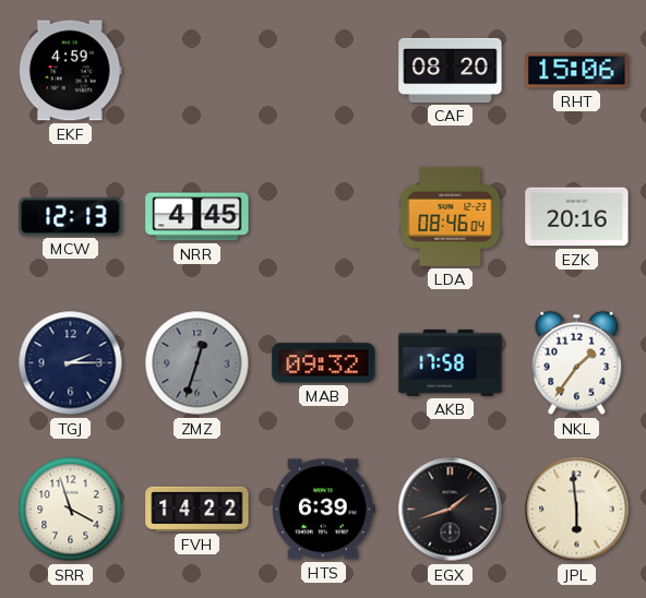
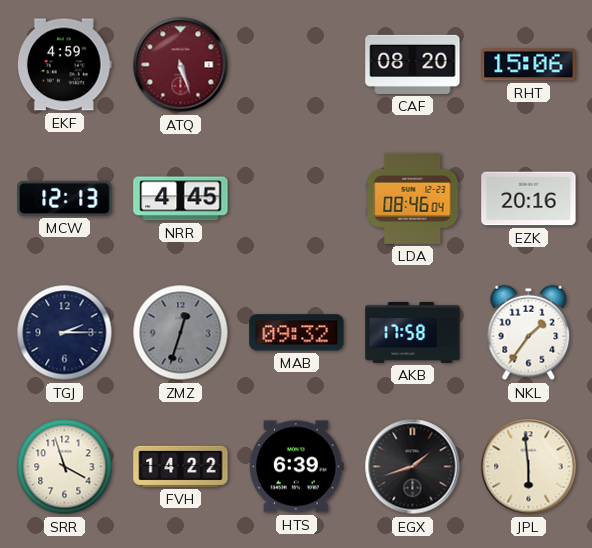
ATQ: none -> 5:27 (181, 65)
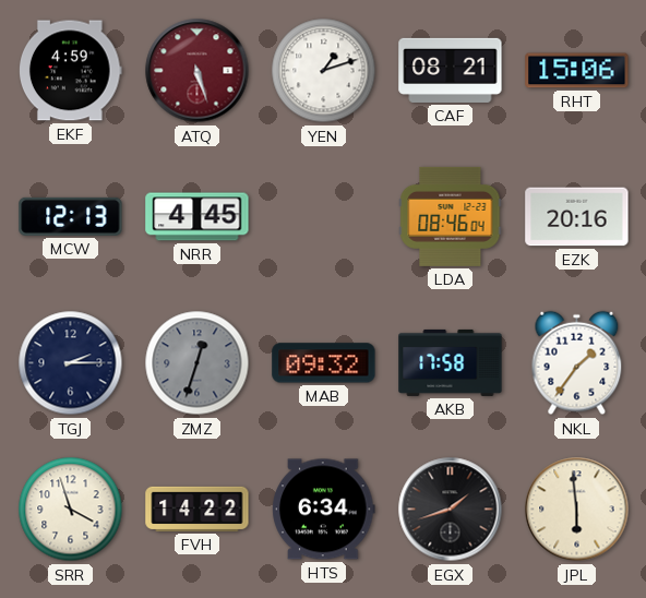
YEN: none -> 1:12 (324, 71)
CAF: 08:20 -> 08:21 (451, 70)
HTS: 6:39 -> 6:34 (324, 510)
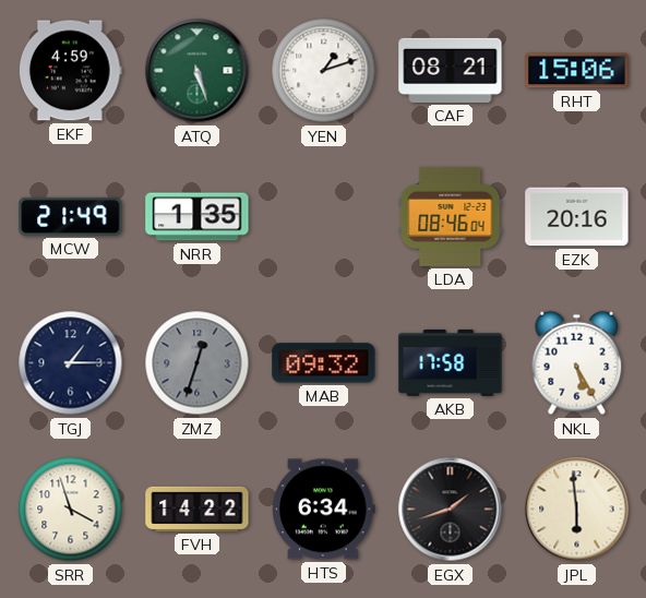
ATQ dial: burgundy -> green (198, 71)
MCW: 12:13 -> 21:49 (71, 216)
NRR: 4:45 -> 1:35 (198, 217)
TGJ: 2:15 -> 1:15 (71, 363)
NKL: 1:36 -> 5:25 (577, 363)
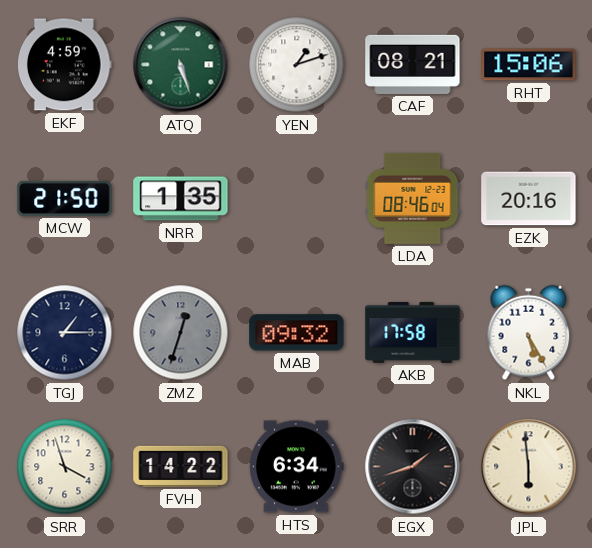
MCW: 21:49 -> 21:50 (65, 198)
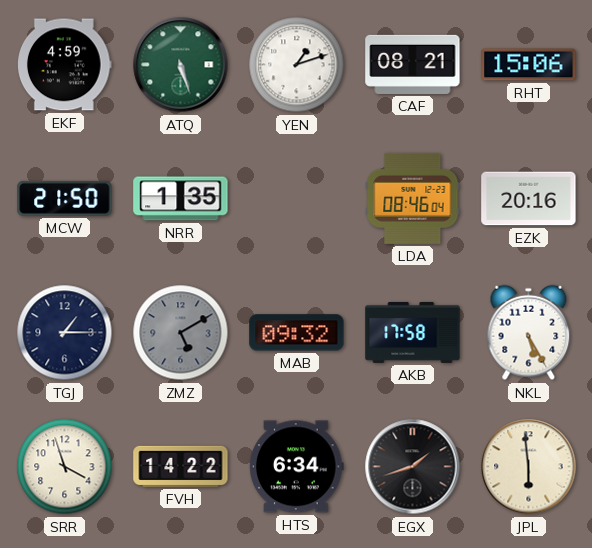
ZMZ: 12:33 -> 5:10 (181, 333)
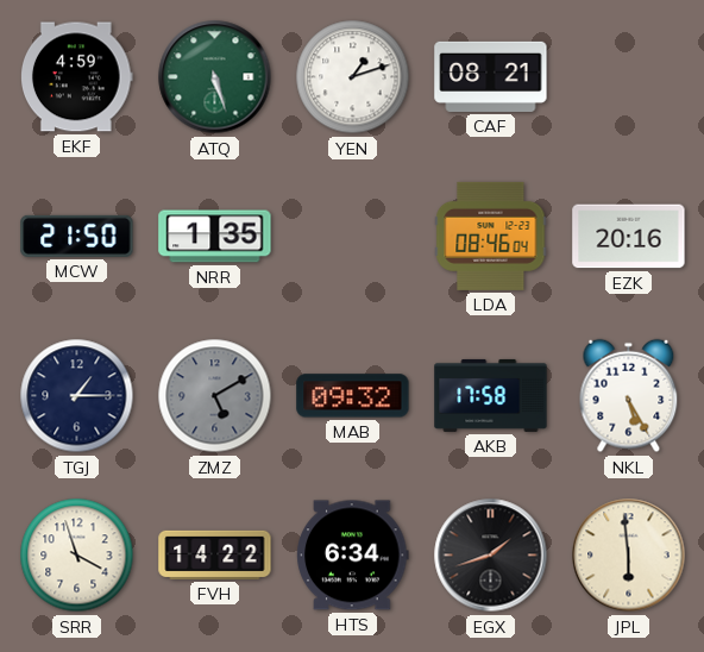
RHT: 15:06 -> none (529, 65)
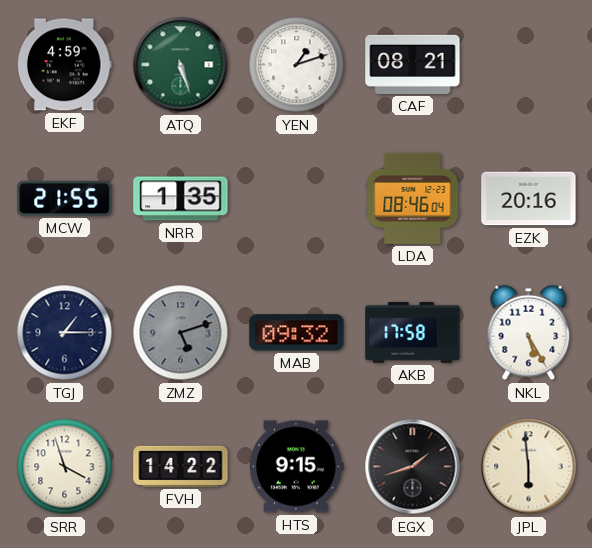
MCW: 21:50 -> 21:55 (65, 198)
ZMZ: 5:10 -> 5:12 (181, 333)
HTS: 6:34 -> 9:15 (297, 467)
